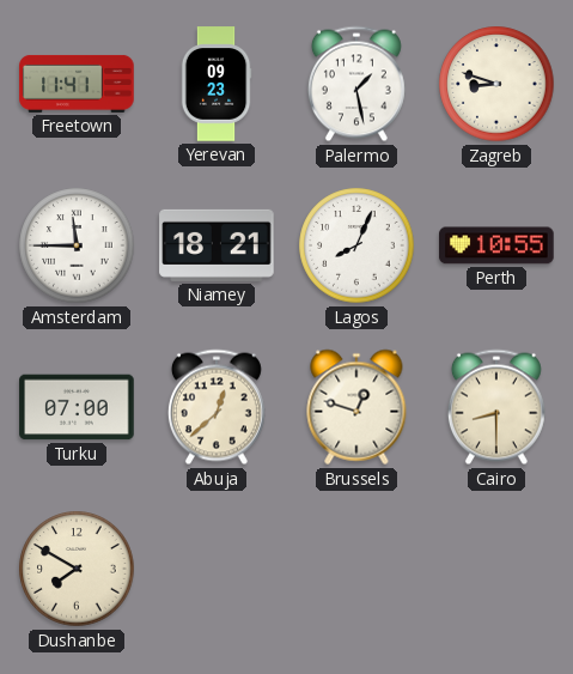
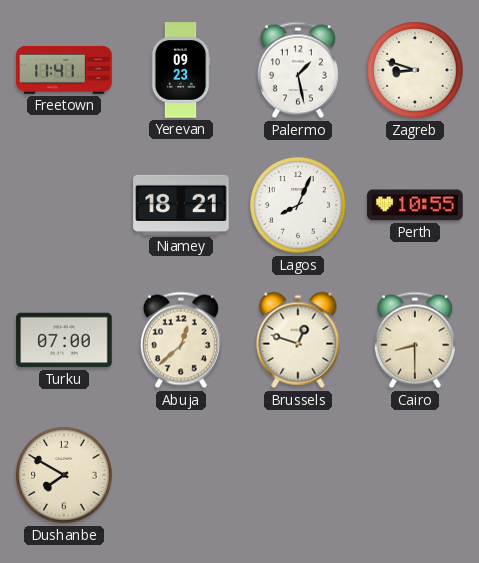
Amsterdam: 11:45 -> none (77, 245)
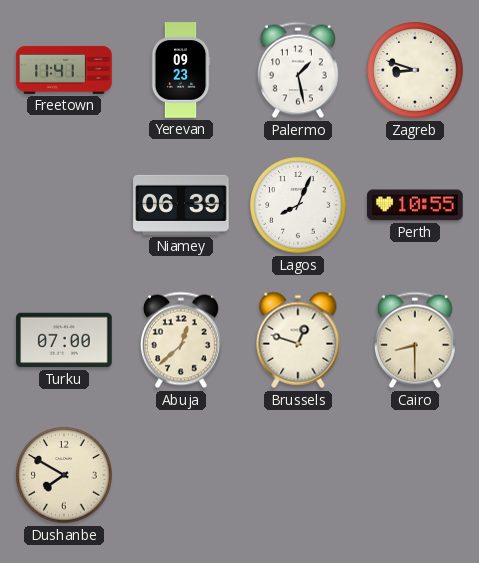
Niamey: 18:21 -> 06:39 (181, 205)
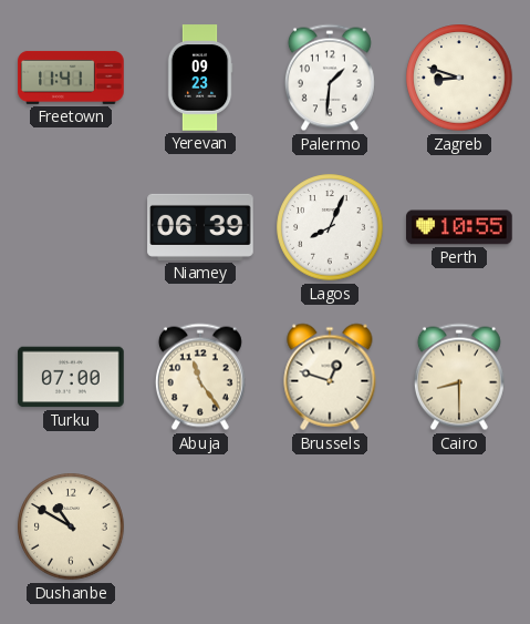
Palermo: 1:28 -> 1:31 (330, 78)
Abuja: 12:38 -> 11:24 (200, 377)
Dushanbe: 7:50 -> 10:50 (71, 526)
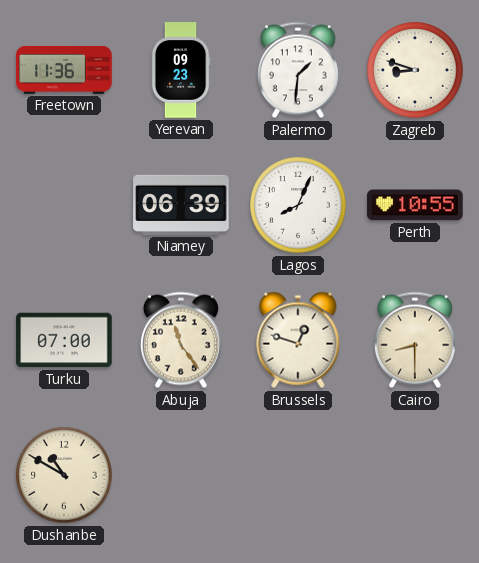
Freetown: 11:41 -> 11:36 (64, 70)
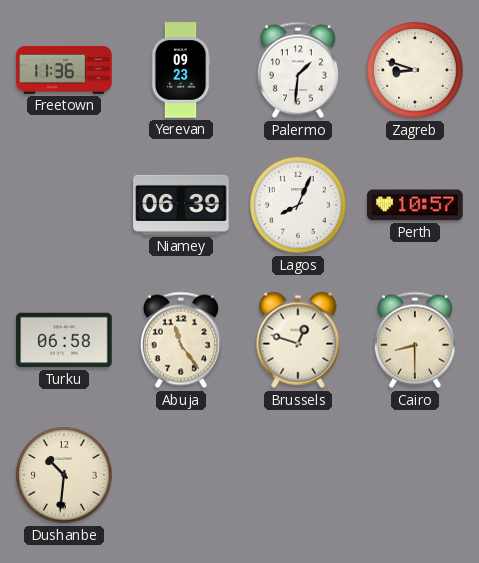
Perth: 10:55 -> 10:57 (415, 205)
Turku: 07:00 -> 06:58 (64, 340)
Dushanbe: 10:50 -> 10:31 (64, 475)
